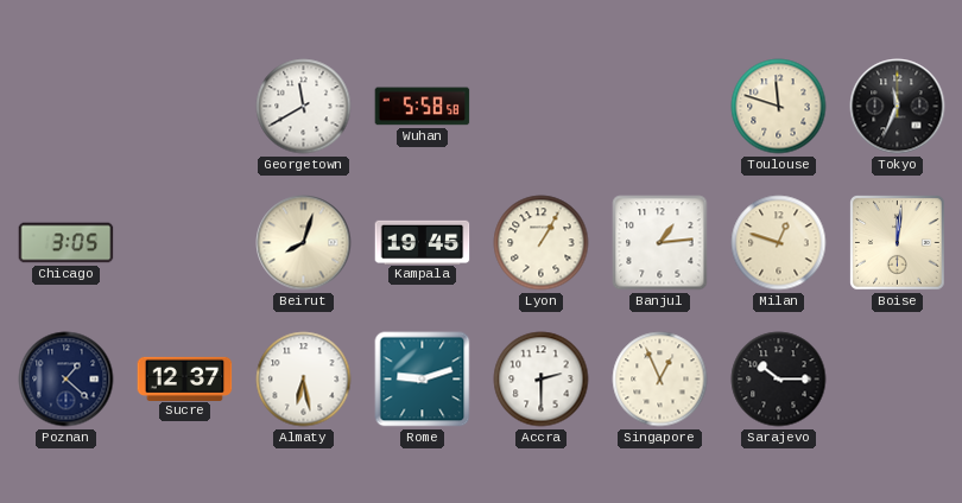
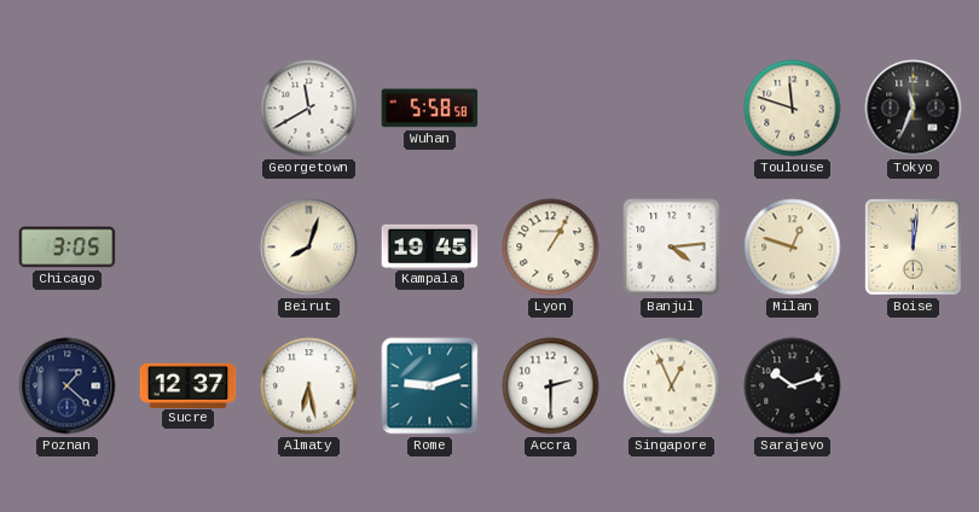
Banjul: 1:14 -> 4:14 (672, 248)
Sarajevo: 10:15 -> 10:12 (793, 386)
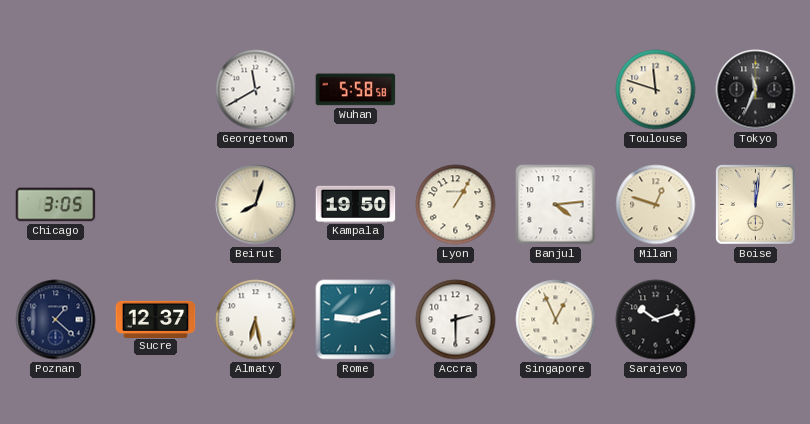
Kampala: 19:45 -> 19:50 (356, 204)
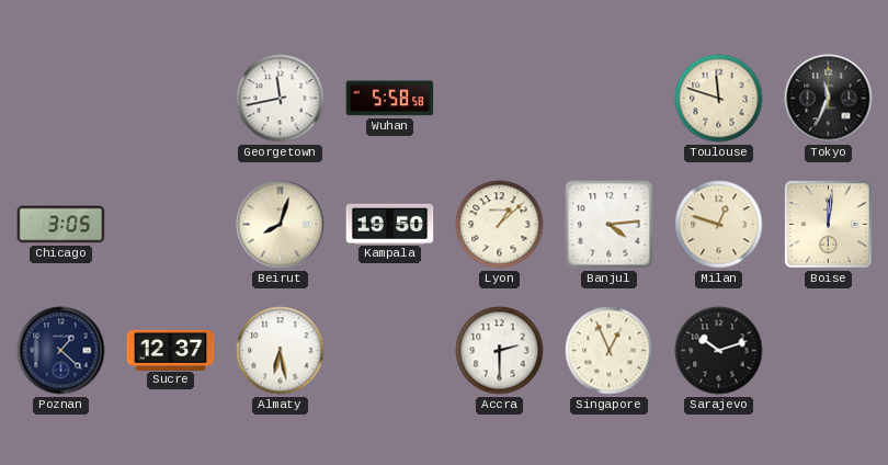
Georgetown: 11:40 -> 11:43 (281, 99)
Lyon: 1:05 -> 1:08 (500, 225)
Rome: 9:12 -> none (356, 320)
